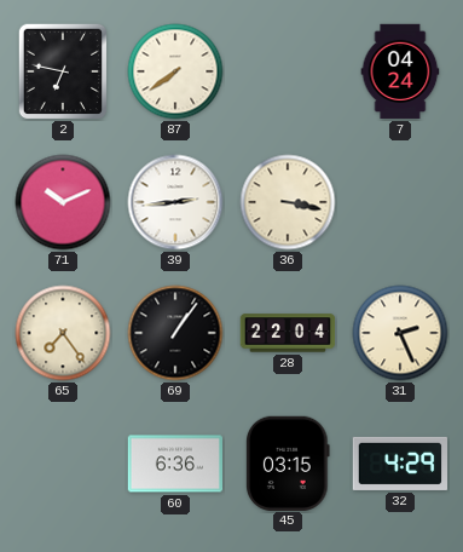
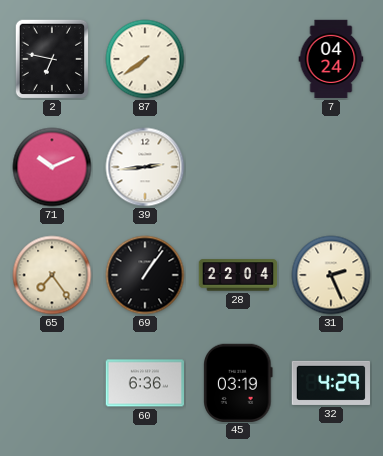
36: 3:17 -> none (288, 202)
45: 03:15 -> 03:19 (238, 382)
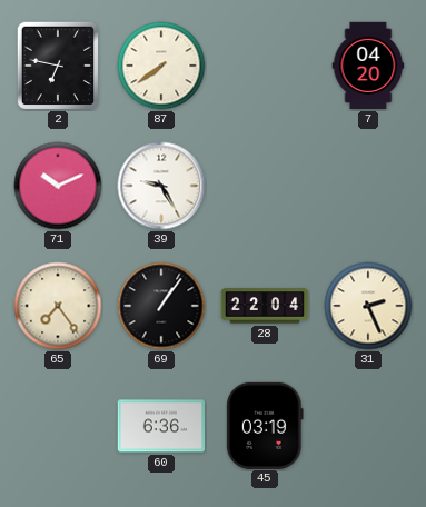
7: 04:24 -> 04:20 (368, 66)
39: 2:44 -> 9:25 (161, 186)
32: 4:29 -> none (331, 383)
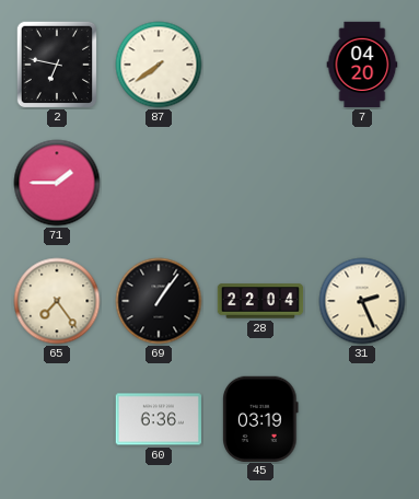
71: 10:11 -> 1:45 (57, 183)
39: 9:25 -> none (161, 186)
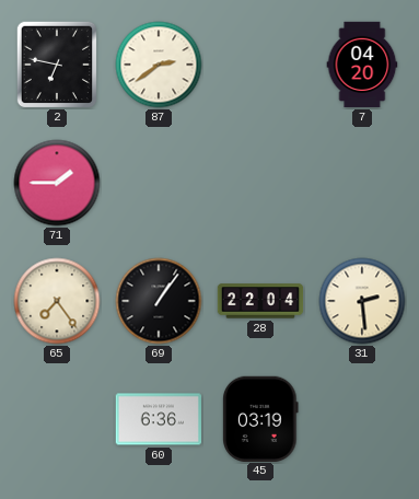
87: 7:39 -> 2:39 (159, 65)
31: 2:26 -> 2:29 (362, 301)
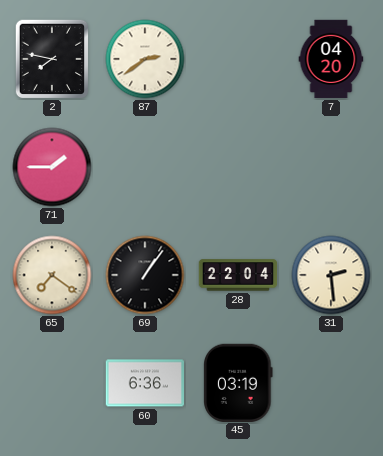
2: 6:47 -> 7:47 (51, 59)
65: 7:24 -> 7:21 (52, 275)
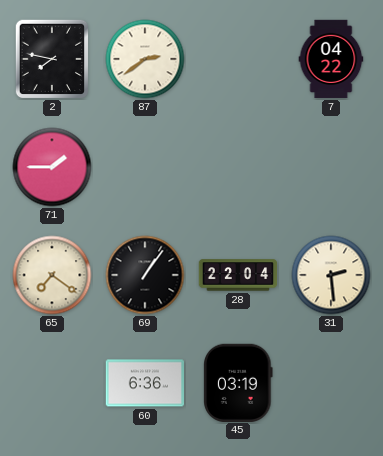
7: 04:20 -> 04:22 (331, 59)
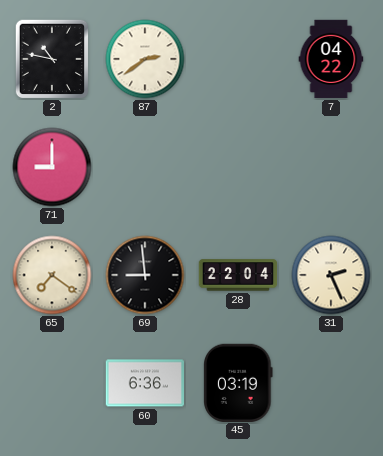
2: 7:47 -> 10:47 (51, 59)
71: 1:45 -> 9:00 (52, 167)
69: 1:06 -> 8:59 (145, 275)
31: 2:29 -> 2:26 (331, 275)
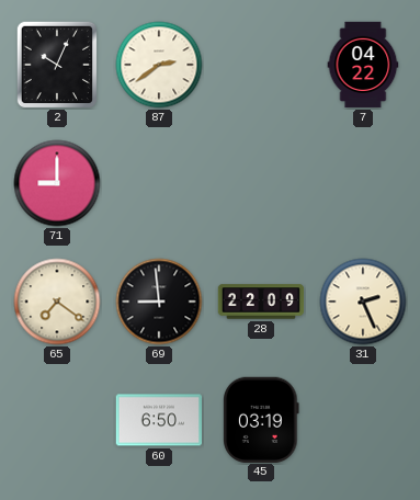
2: 10:47 -> 10:04 (56, 65)
28: 22:04 -> 22:09 (261, 302)
60: 6:36 -> 6:50 (158, 420)
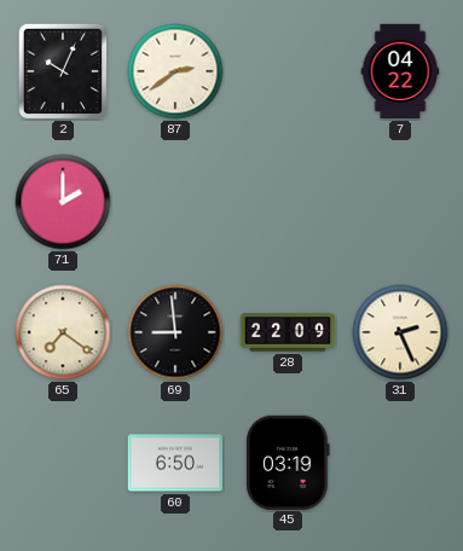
71: 9:00 -> 2:00 (63, 202)
